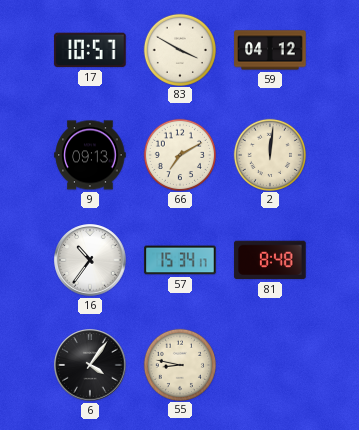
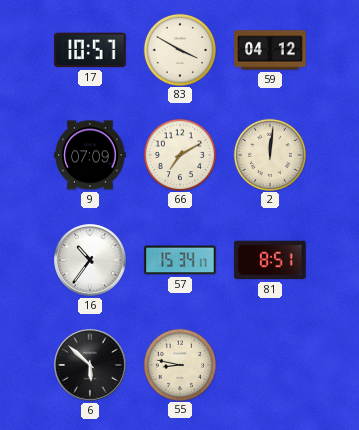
9: 09:13 -> 07:09 (90, 155)
81: 8:48 -> 8:51 (270, 260)
6: 4:06 -> 5:52 (90, 365)
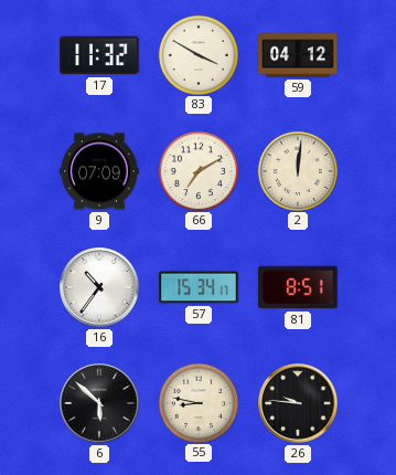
17: 10:57 -> 11:32 (99, 55)
26: none -> 9:46 (298, 403)
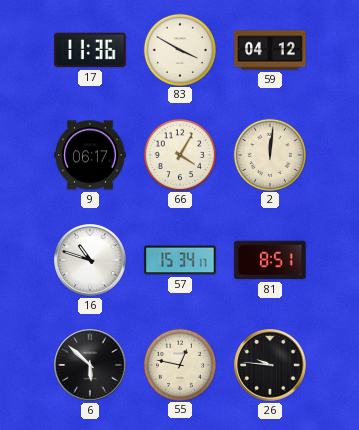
17: 11:32 -> 11:36 (90, 50)
9: 07:09 -> 06:17 (90, 155)
66: 7:10 -> 4:05 (179, 154)
16: 10:36 -> 10:48 (90, 260)
55: 8:47 -> 12:47 (179, 364)
